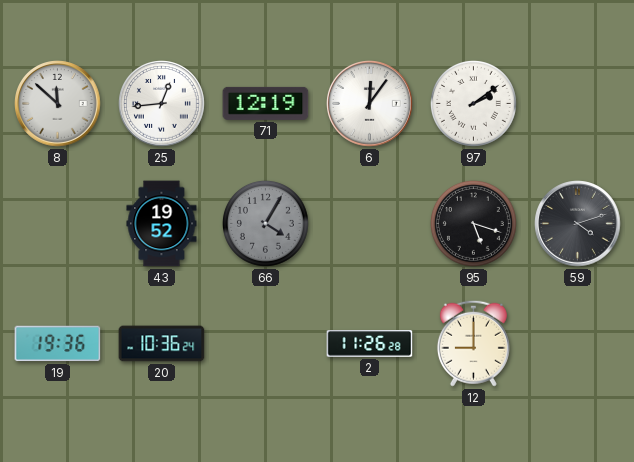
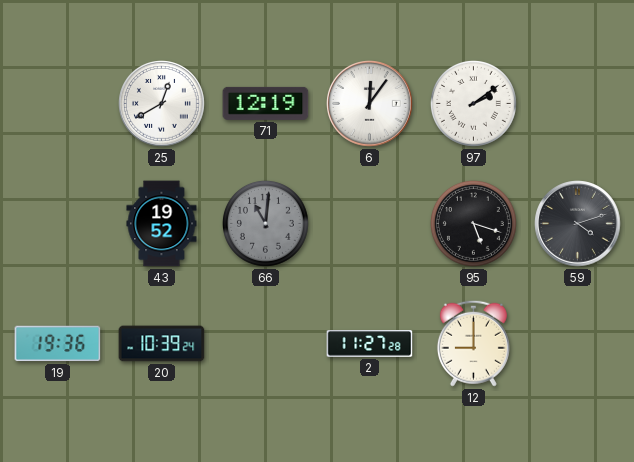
8: 11:52 -> none (58, 104)
25: 12:44 -> 12:40 (162, 104)
66: 4:05 -> 11:01 (265, 223)
20: 10:36 -> 10:39 (162, 344)
2: 11:26 -> 11:27 (370, 344)
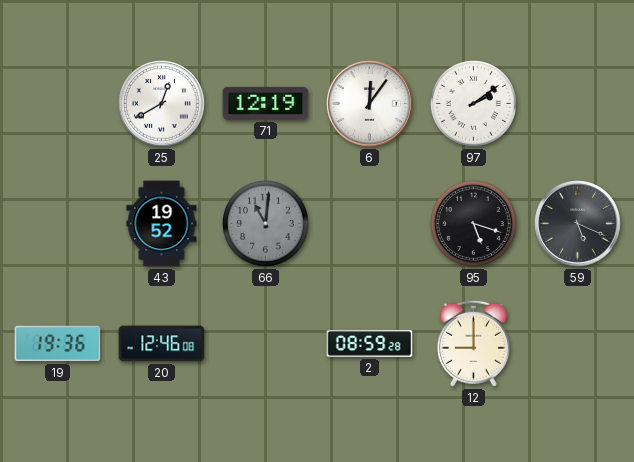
59: 4:12 -> 5:19 (578, 224)
20: 10:39 -> 12:46 (162, 344)
2: 11:27 -> 08:59 (370, 344)
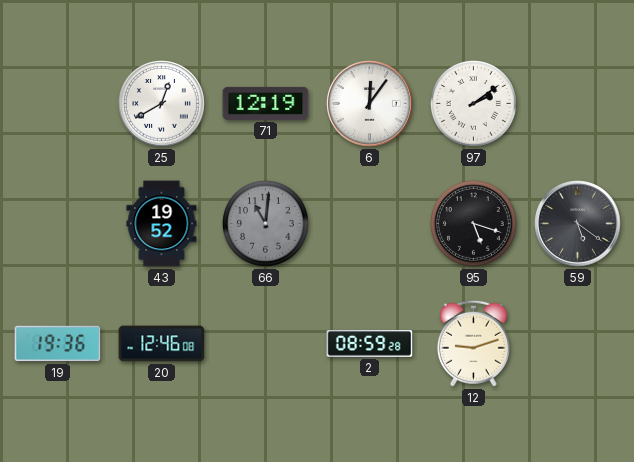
59: 5:19 -> 5:21 (578, 224)
12: 9:00 -> 9:12 (473, 343)
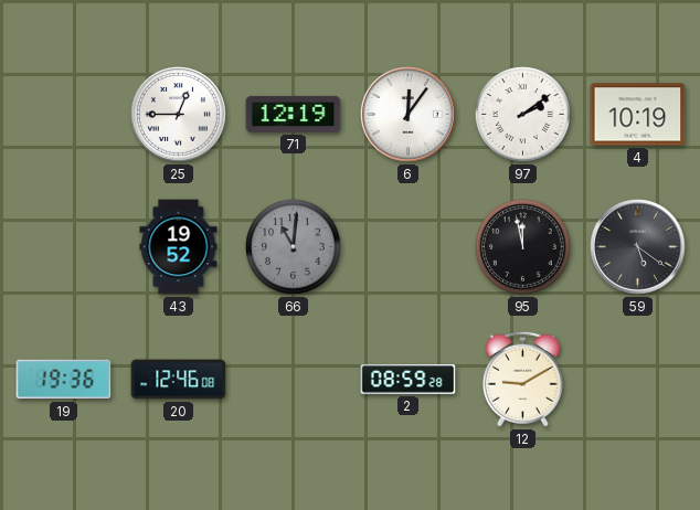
25: 12:40 -> 12:45 (179, 115)
4: none -> 10:19 (638, 115)
95: 5:18 -> 11:58 (522, 246)
12: 9:12 -> 9:10 (522, 379)
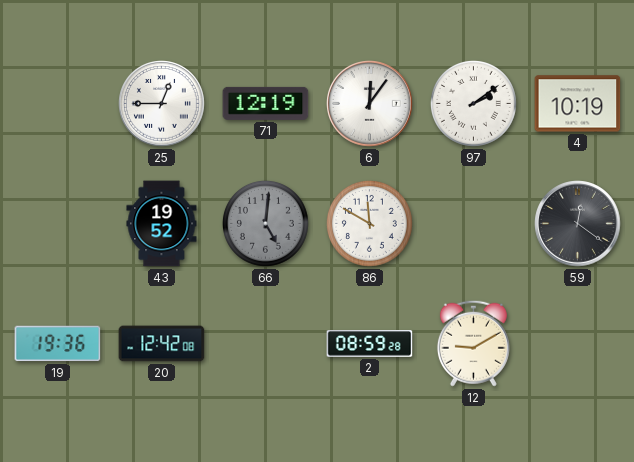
66: 11:01 -> 5:01 (265, 223)
86: none -> 11:50 (369, 223)
95: 11:58 -> none (522, 246)
59: 5:21 -> 12:21 (578, 224)
20: 12:46 -> 12:42 (162, 344)
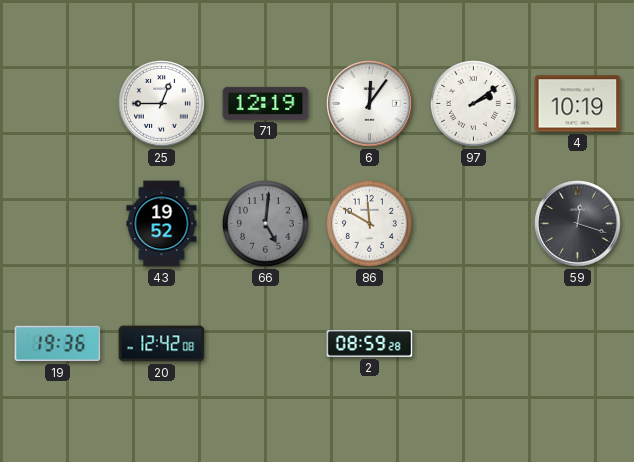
59: 12:21 -> 12:18 (578, 224)
12: 9:10 -> none (473, 343)
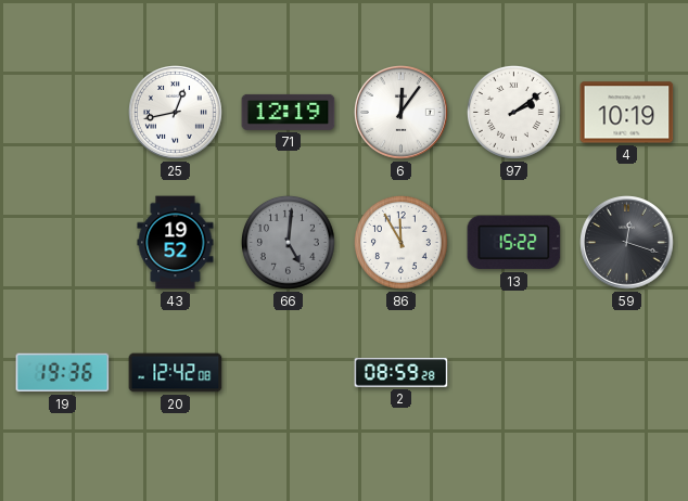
25: 12:45 -> 12:43 (176, 113)
86: 11:50 -> 11:55 (400, 242)
13: none -> 15:22 (514, 243)
